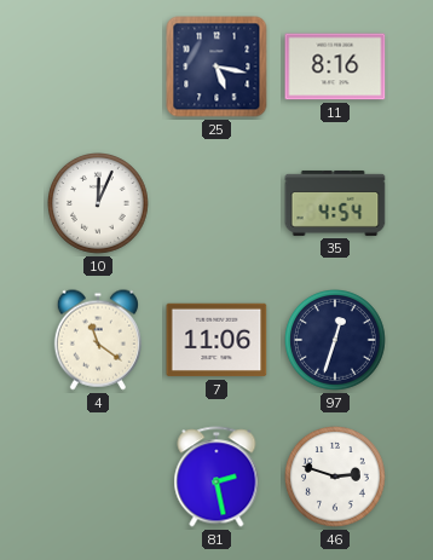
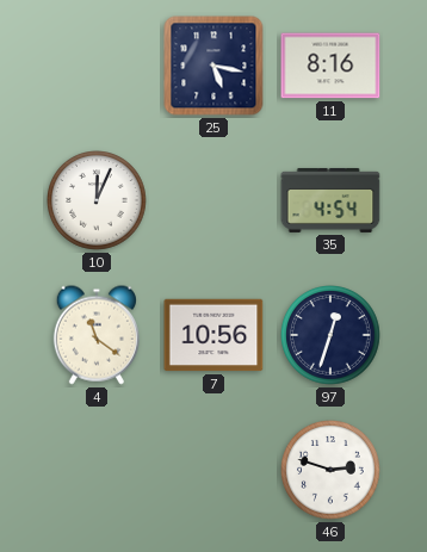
7: 11:06 -> 10:56 (213, 335)
81: 2:28 -> none (217, 477)
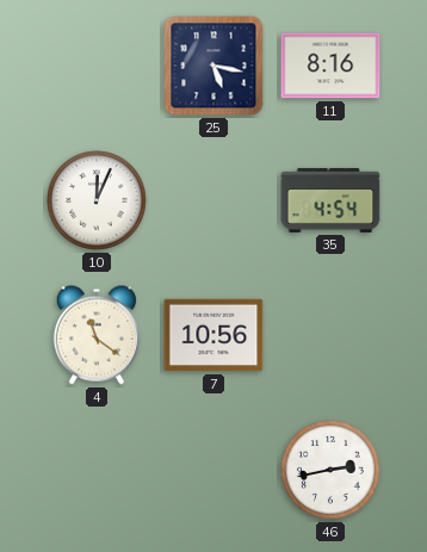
97: 12:33 -> none (332, 336)
46: 2:48 -> 2:43 (332, 471)
